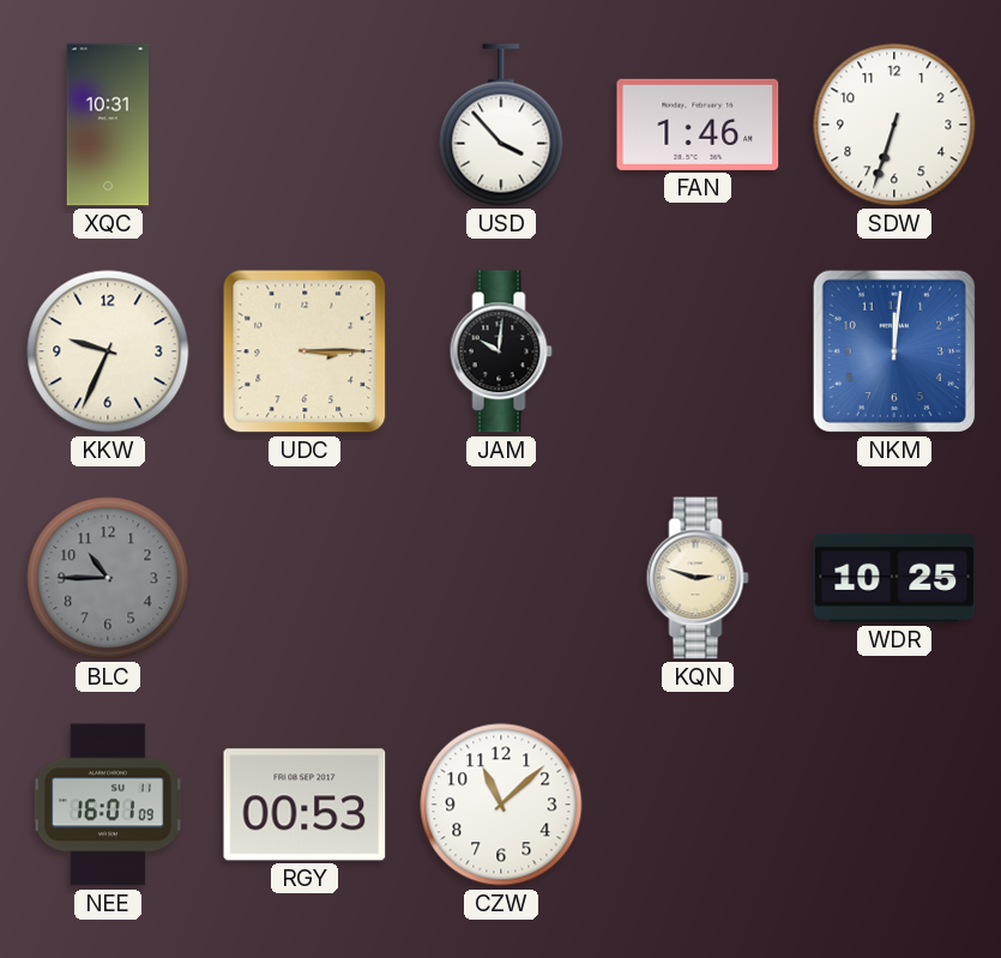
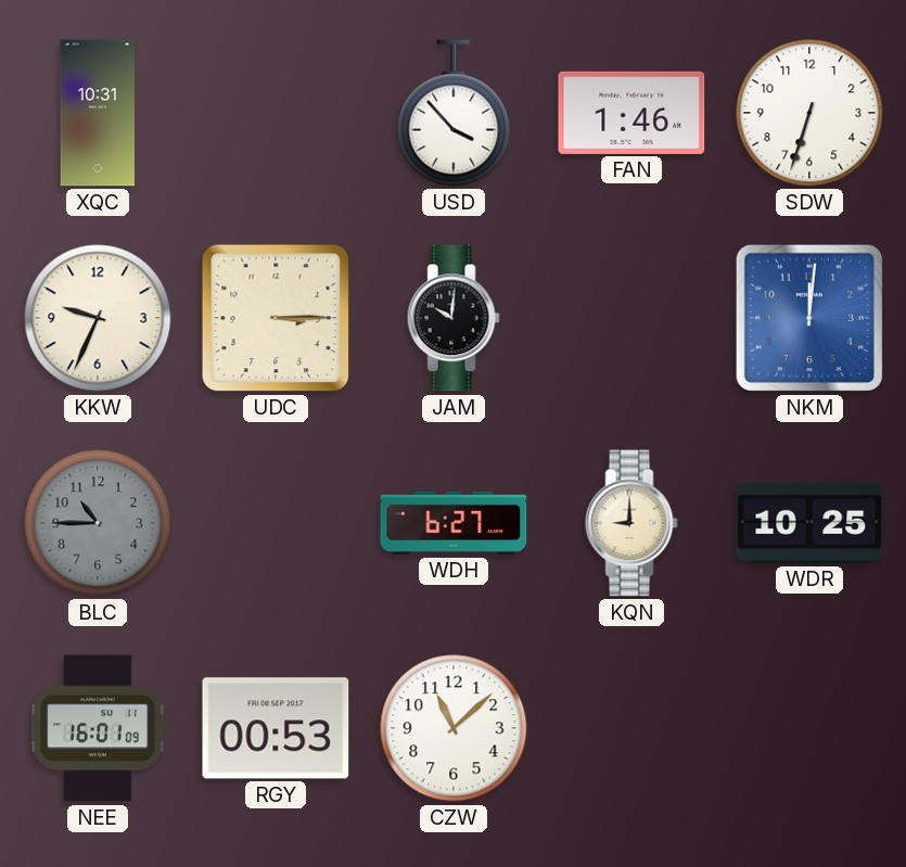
WDH: none -> 6:27 (454, 523)
KQN: 2:48 -> 9:00 (631, 523)
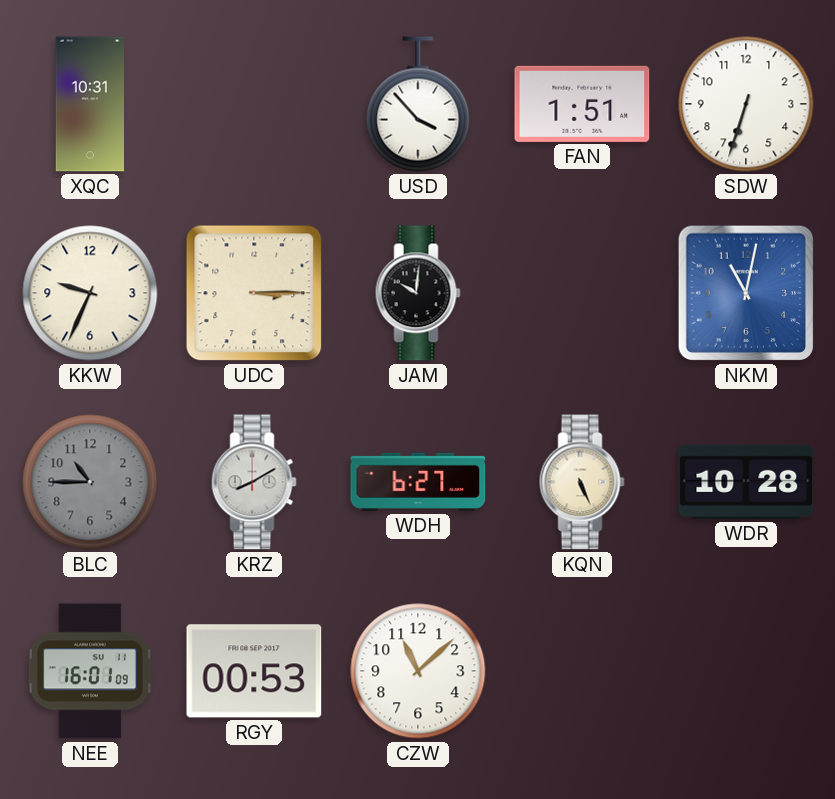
FAN: 1:46 -> 1:51 (582, 104)
NKM: 12:01 -> 11:02 (746, 293)
KRZ: none -> 8:10 (254, 482)
KQN: 9:00 -> 5:26 (582, 482)
WDR: 10:25 -> 10:28 (746, 482)
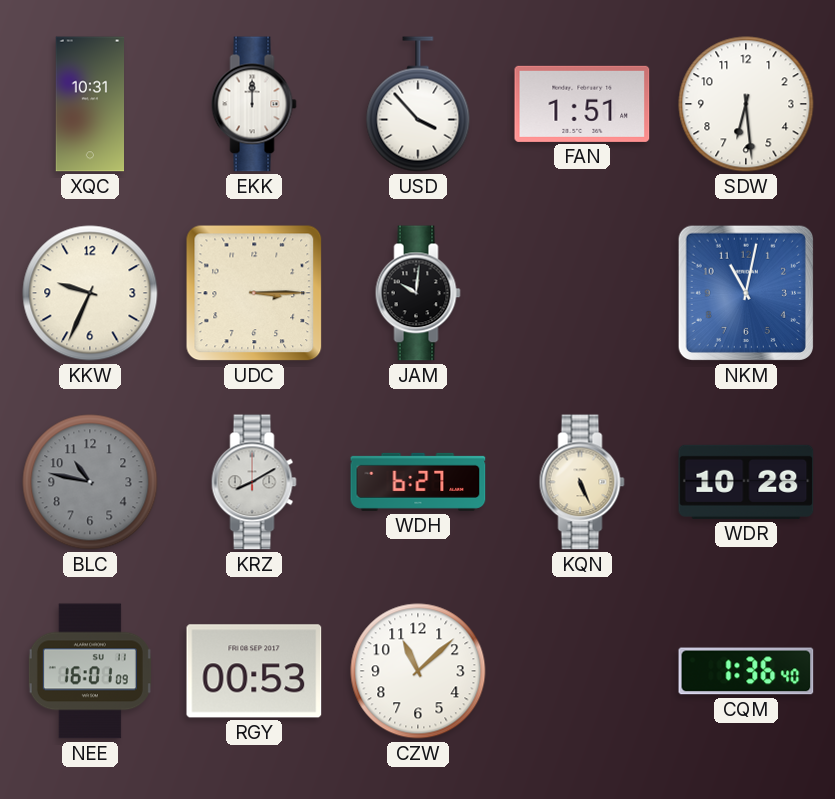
EKK: none -> 12:00 (254, 104)
SDW: 6:33 -> 6:29 (746, 104)
BLC: 10:45 -> 10:47 (90, 482)
CQM: none -> 1:36 (746, 671)
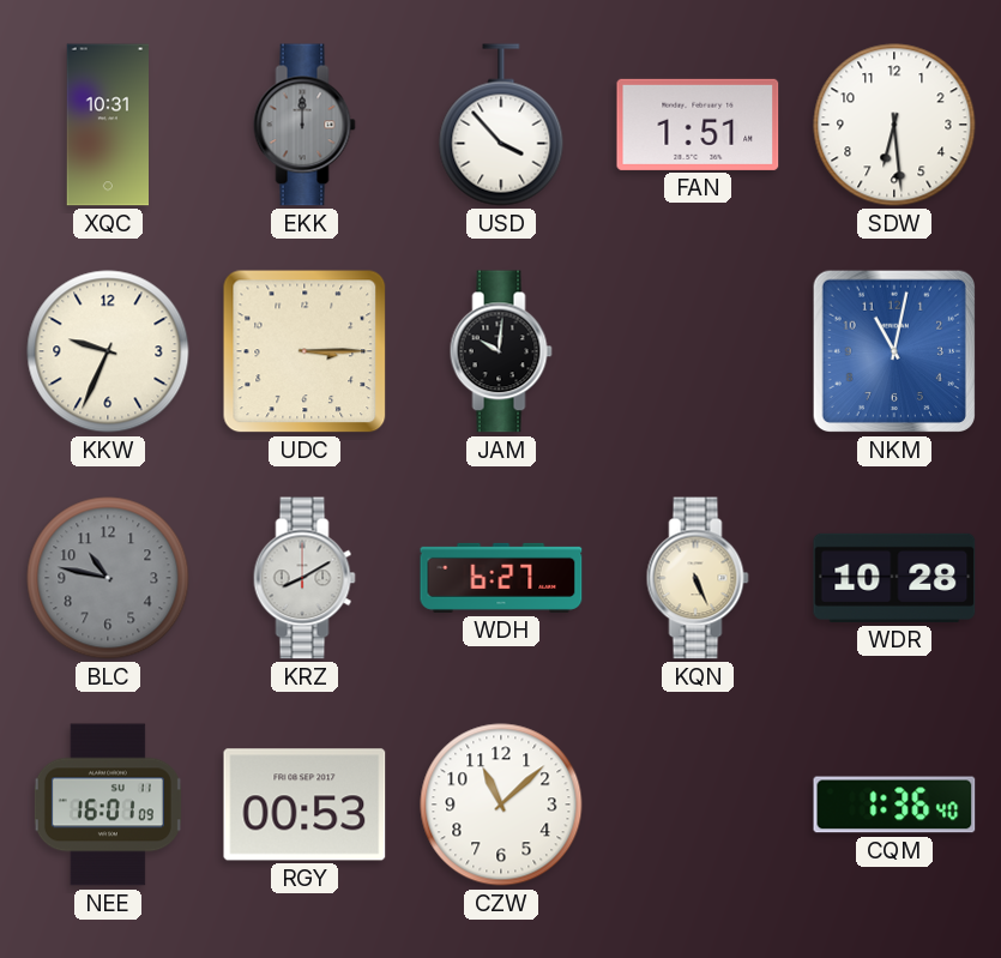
EKK dial: white -> grey (304, 125)
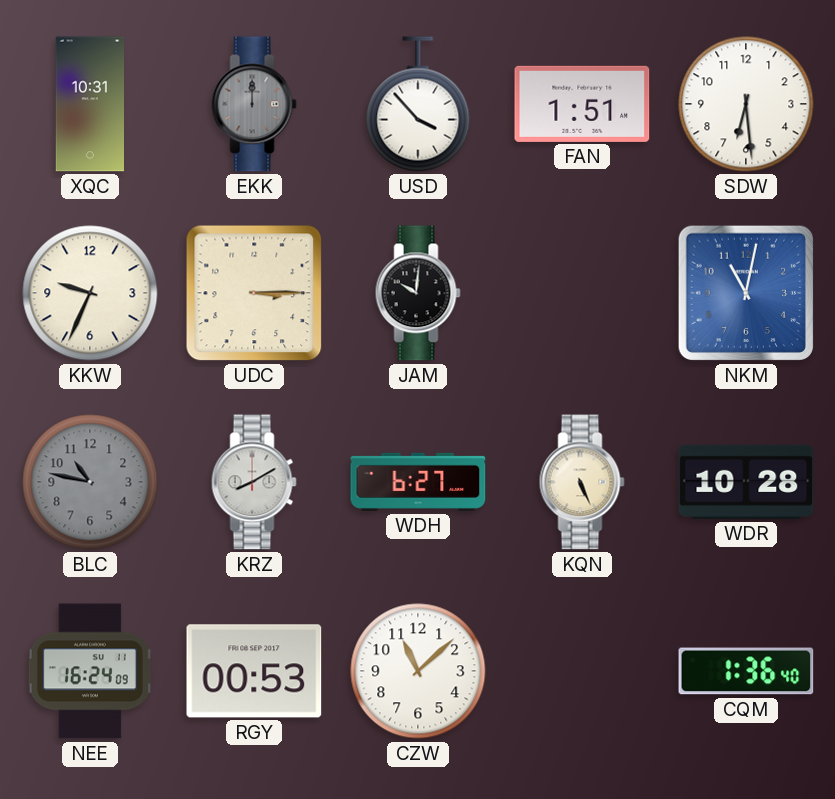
NEE: 16:01 -> 16:24 (90, 671)
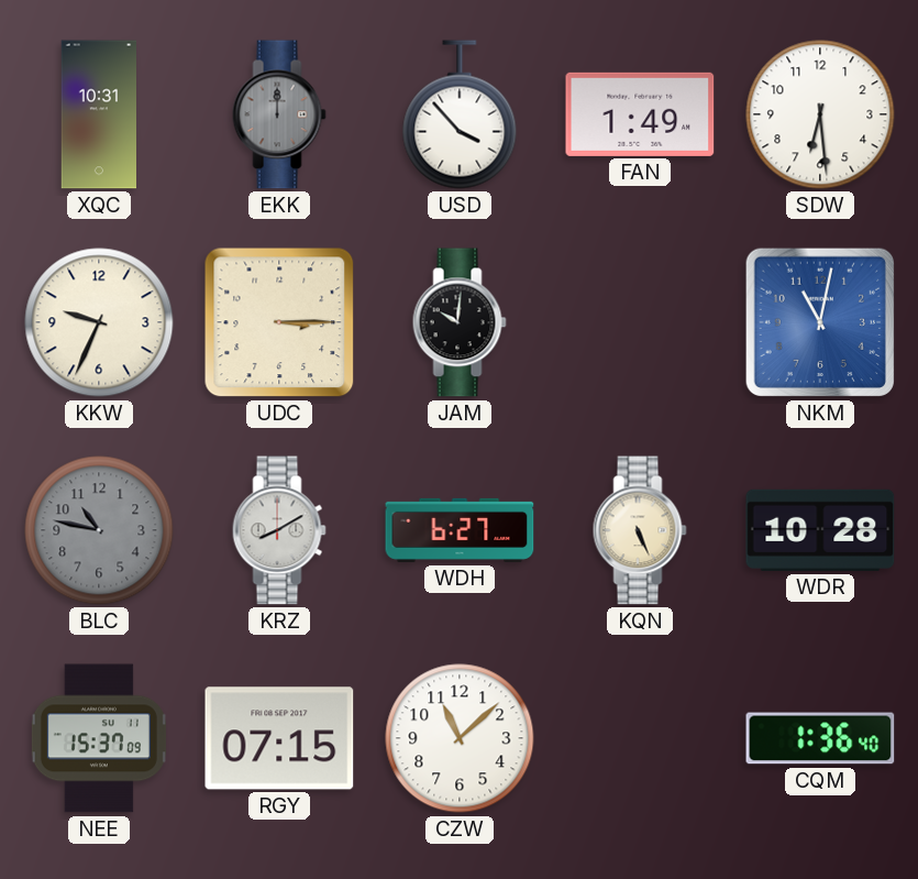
FAN: 1:51 -> 1:49 (640, 114)
NEE: 16:24 -> 15:37 (99, 738)
RGY: 00:53 -> 07:15 (279, 738)
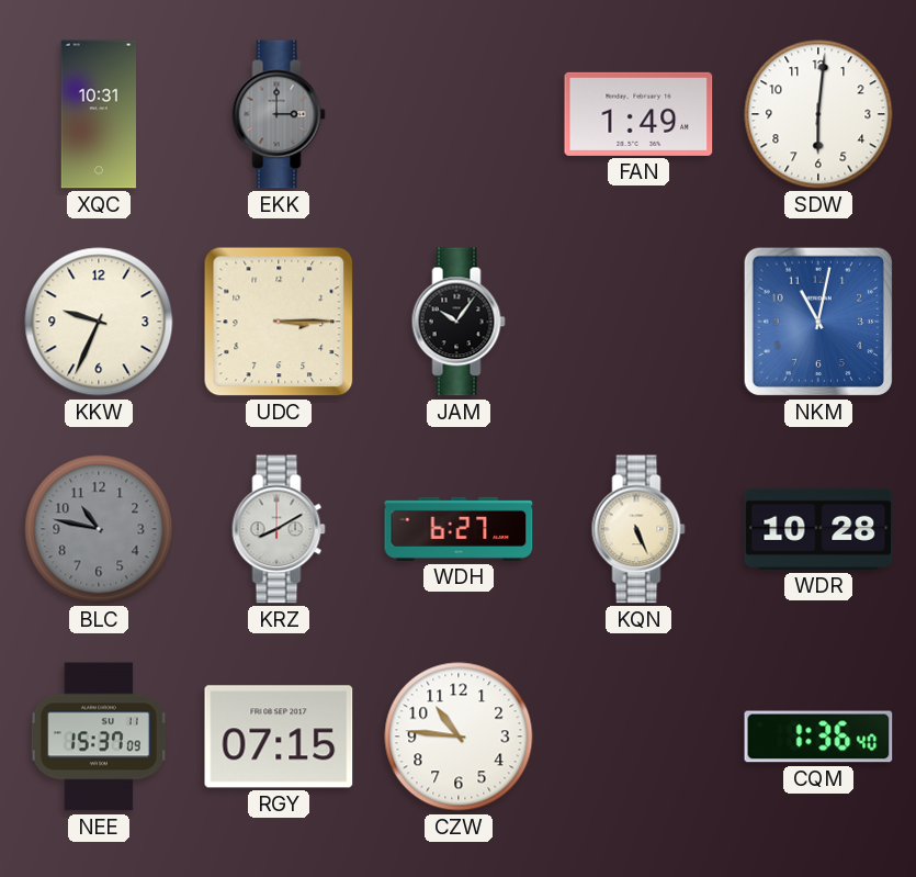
EKK: 12:00 -> 3:00 (279, 114)
USD: 3:53 -> none (460, 114)
SDW: 6:29 -> 6:01 (818, 114)
JAM: 10:01 -> 10:06 (459, 322)
CZW: 11:08 -> 10:46 (459, 737)
